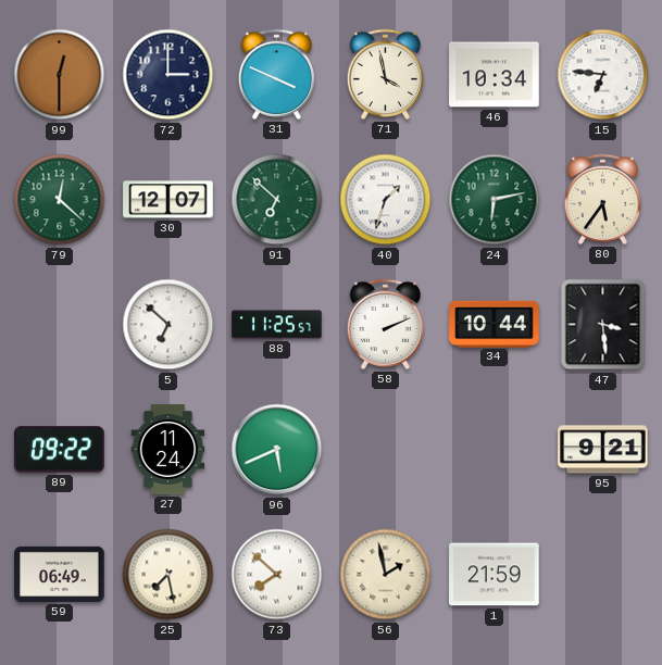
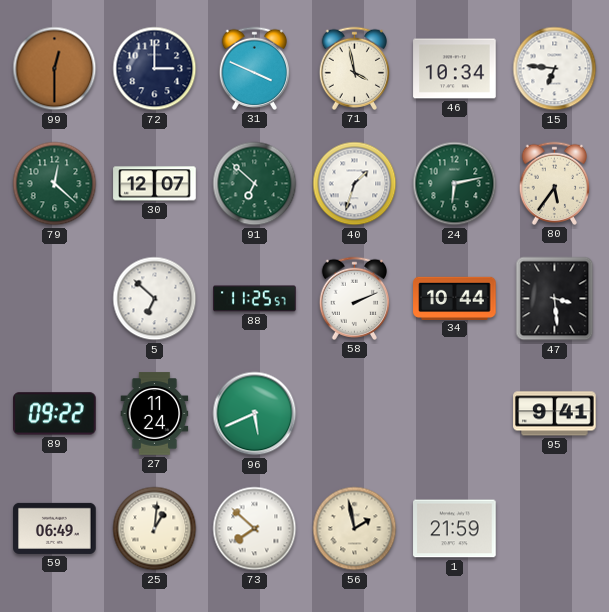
95: 9:21 -> 9:41 (555, 414)
25: 7:28 -> 1:01 (155, 529)
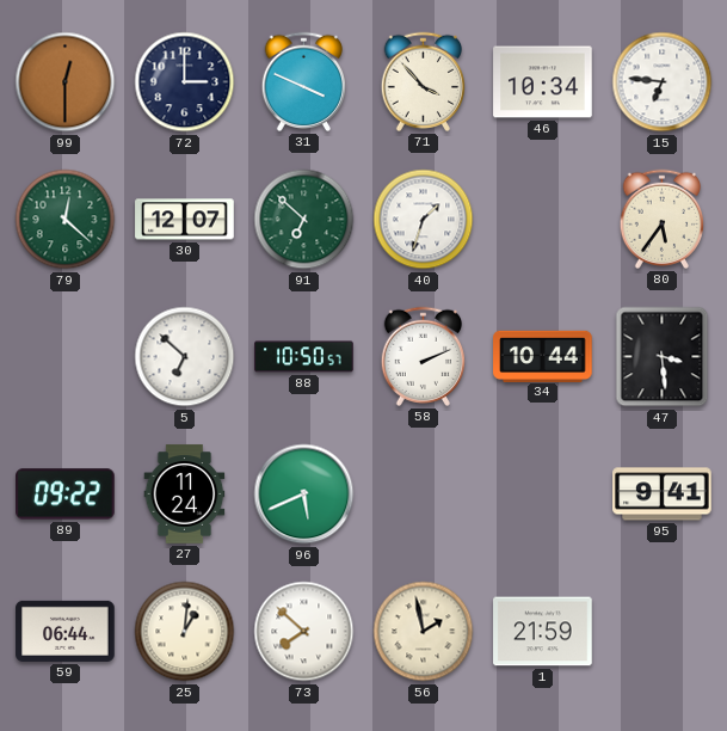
71: 3:58 -> 3:53 (424, 81)
24: 6:13 -> none (455, 184)
88: 11:25 -> 10:50 (304, 357)
59: 06:49 -> 06:44 (66, 631)
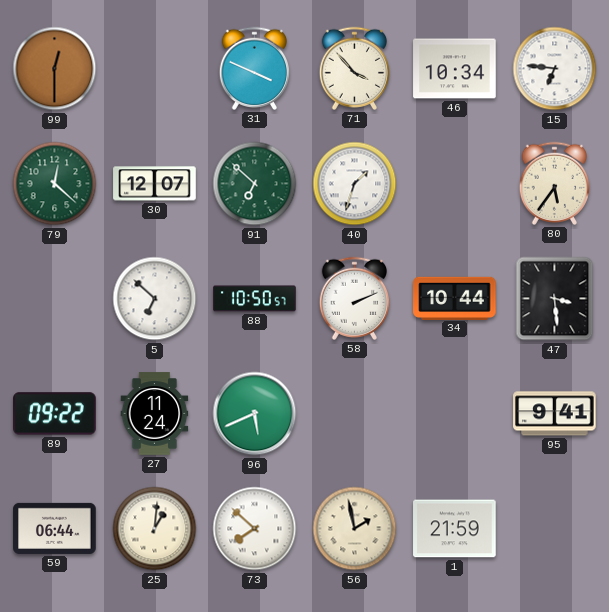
72: 3:00 -> none (185, 82)
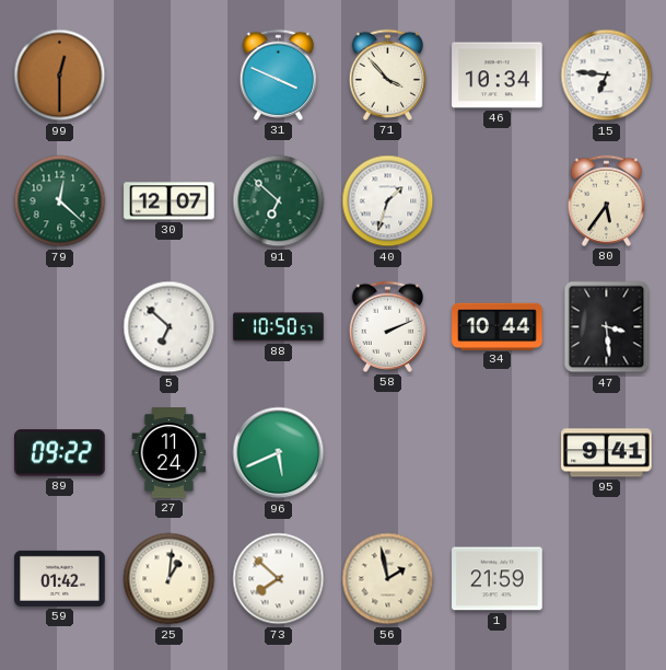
59: 06:44 -> 01:42 (60, 578)
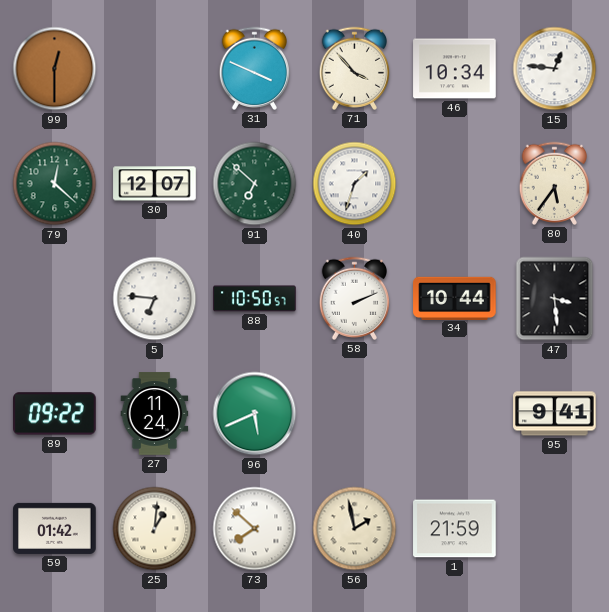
15: 6:46 -> 12:46 (555, 69)
5: 6:52 -> 6:46 (155, 299)
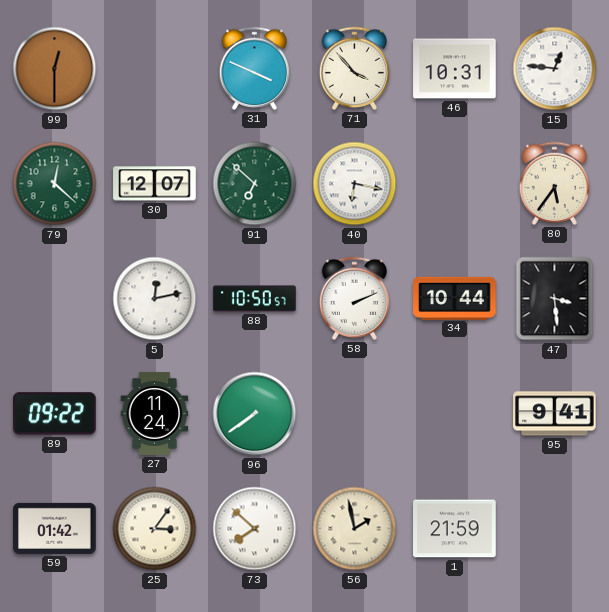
46: 10:34 -> 10:31 (455, 69)
40: 1:33 -> 6:17 (355, 184)
5: 6:46 -> 12:13 (155, 299)
96: 5:41 -> 7:39 (255, 414)
25: 1:01 -> 3:06 (155, 529)
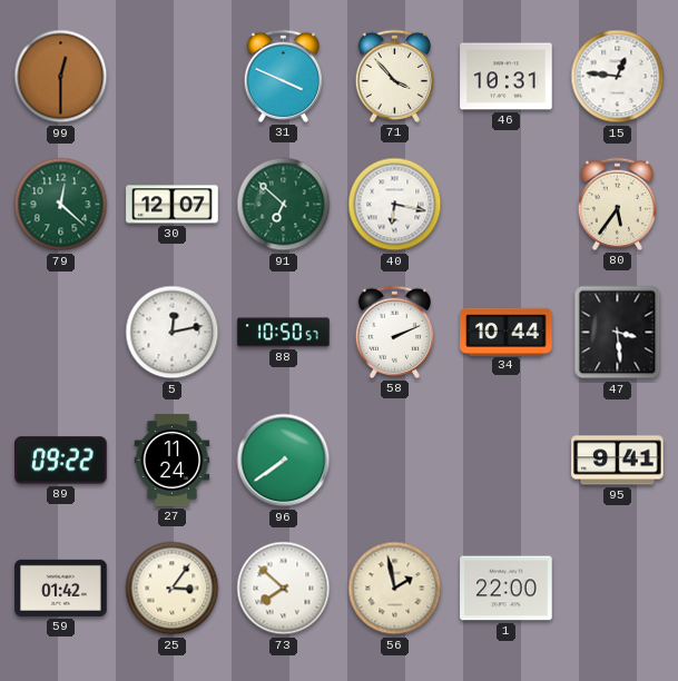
1: 21:59 -> 22:00 (507, 589)
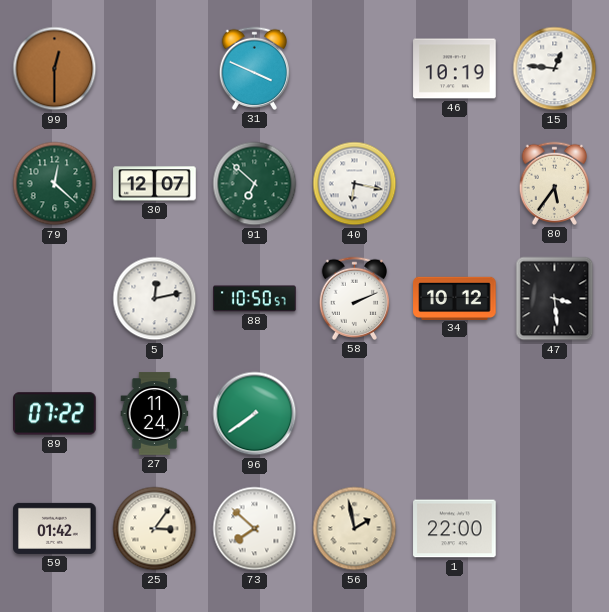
71: 3:53 -> none (395, 76)
46: 10:31 -> 10:19 (455, 69)
34: 10:44 -> 10:12 (455, 298)
89: 09:22 -> 07:22 (55, 414)
95: 9:41 -> none (618, 461)
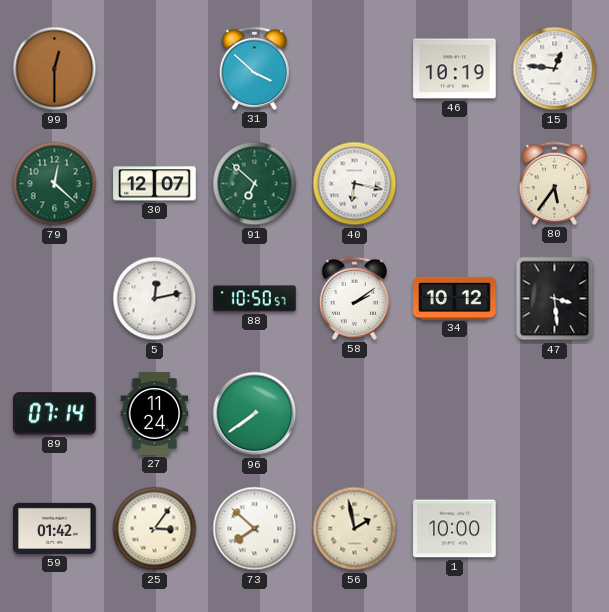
31: 3:49 -> 3:52 (255, 68)
58: 2:11 -> 2:09 (355, 298)
89: 07:22 -> 07:14 (55, 414)
1: 22:00 -> 10:00 (455, 529)
